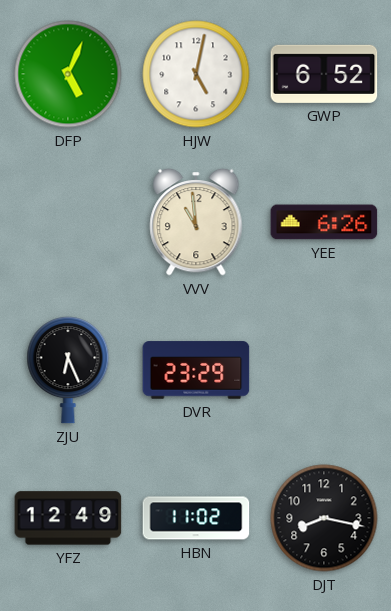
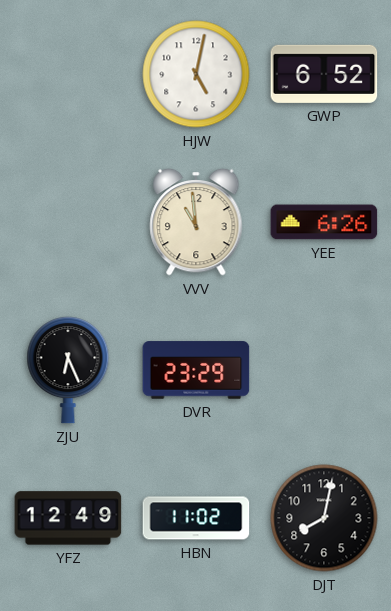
DFP: 5:04 -> none (68, 74)
DJT: 8:17 -> 8:02 (324, 518)
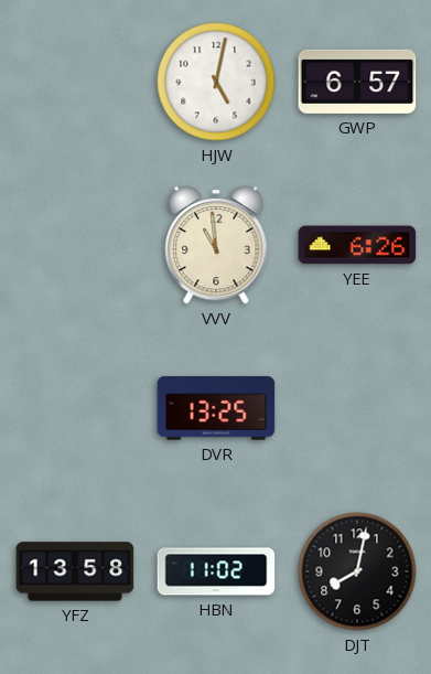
GWP: 6:52 -> 6:57 (357, 82)
ZJU: 6:26 -> none (68, 371)
DVR: 23:29 -> 13:25 (216, 408)
YFZ: 12:49 -> 13:58 (75, 571)
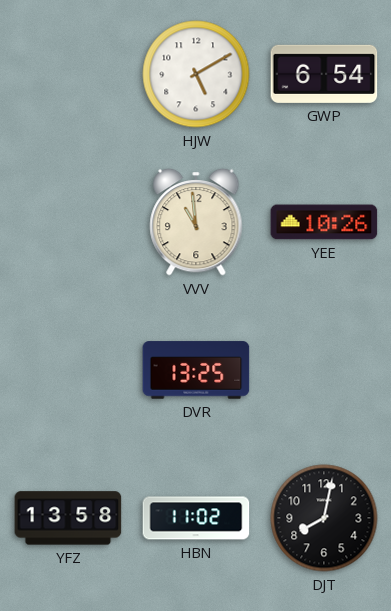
HJW: 5:02 -> 5:10 (196, 74)
GWP: 6:57 -> 6:54 (324, 74)
YEE: 6:26 -> 10:26 (324, 222)
